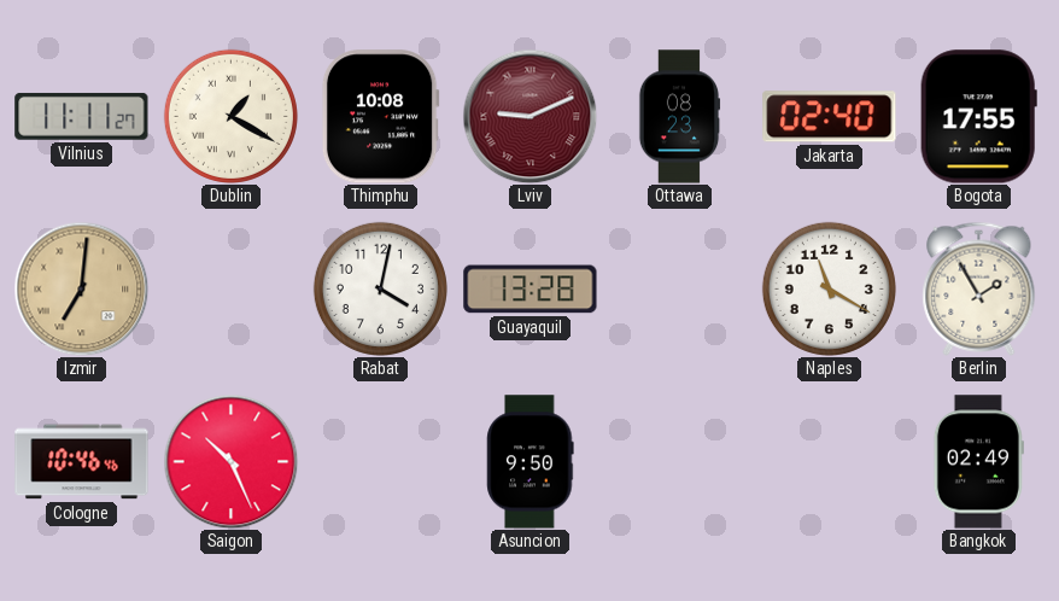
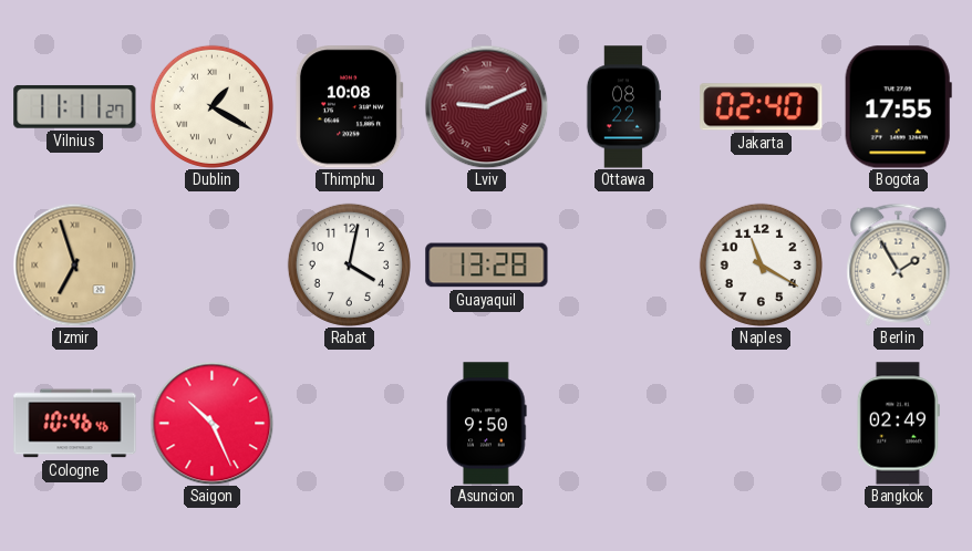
Ottawa: 08:23 -> 08:22 (623, 107)
Izmir: 7:01 -> 6:57 (74, 264)
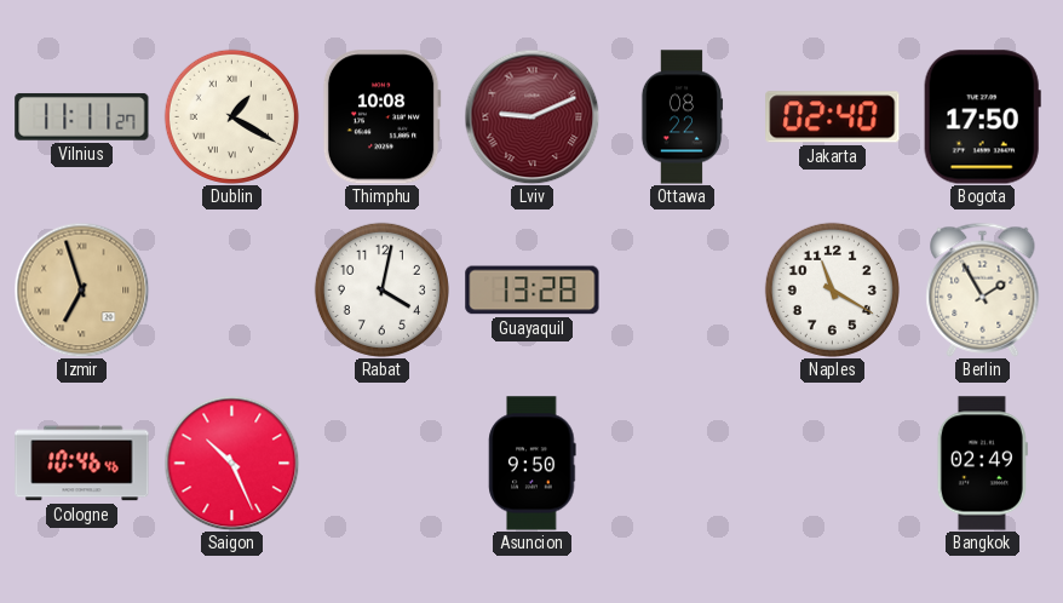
Bogota: 17:55 -> 17:50 (982, 117)
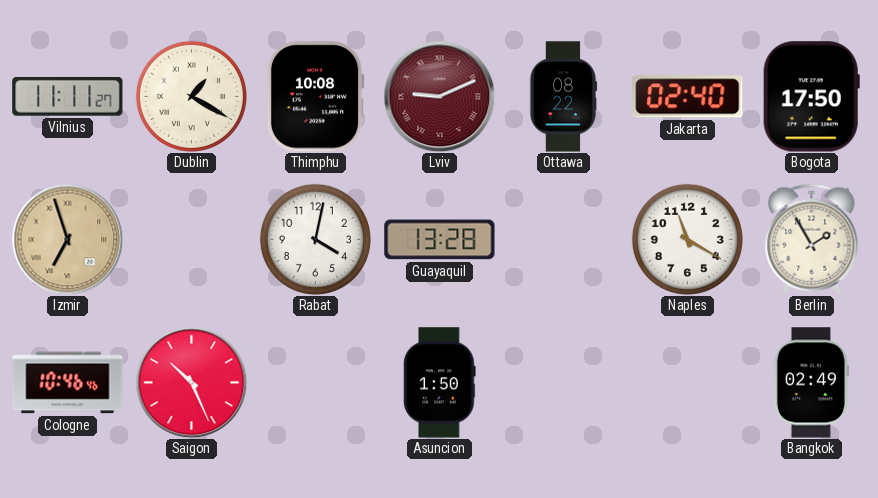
Asuncion: 9:50 -> 1:50 (440, 383)
